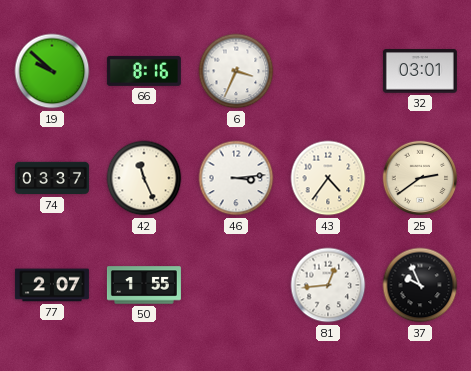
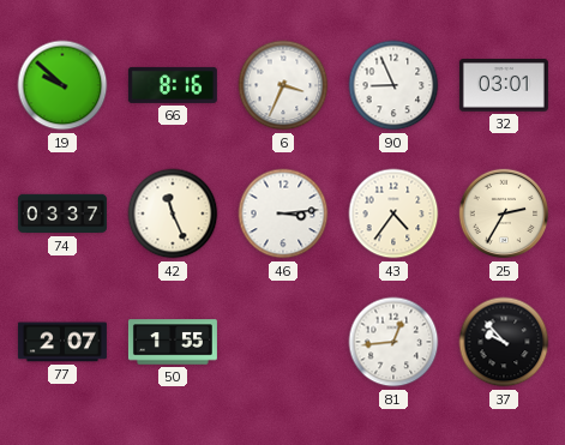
90: none -> 8:56 (393, 85)
25: 2:39 -> 2:35 (504, 214)
37: 9:56 -> 9:53 (504, 342)
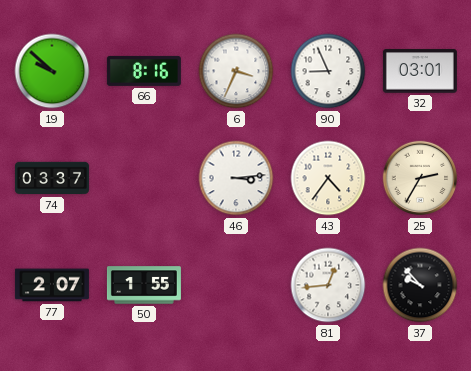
42: 11:26 -> none (173, 214)
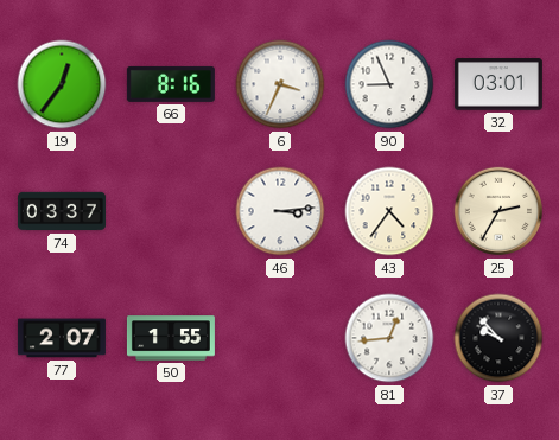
19: 9:52 -> 12:36 (62, 84)
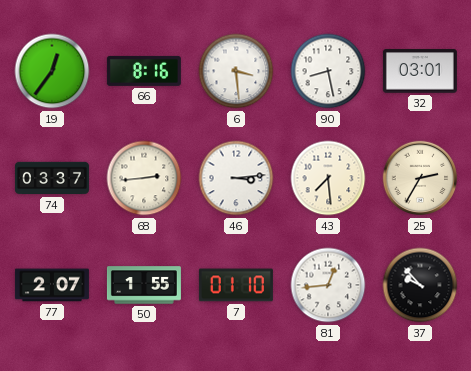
6: 3:34 -> 3:29 (236, 71)
90: 8:56 -> 8:28 (328, 71)
68: none -> 2:44 (144, 178)
43: 4:36 -> 7:29 (328, 178)
7: none -> 01:10 (236, 285)
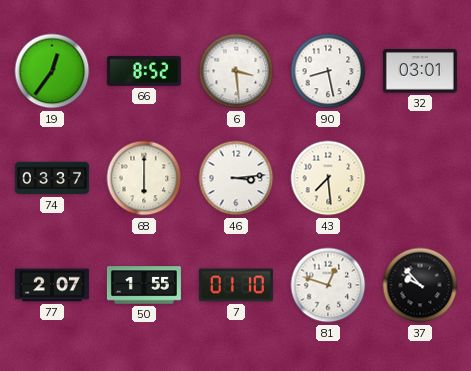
66: 8:16 -> 8:52 (144, 71)
68: 2:44 -> 6:00 (144, 178)
25: 2:35 -> none (420, 178)
81: 12:44 -> 12:48 (328, 285)
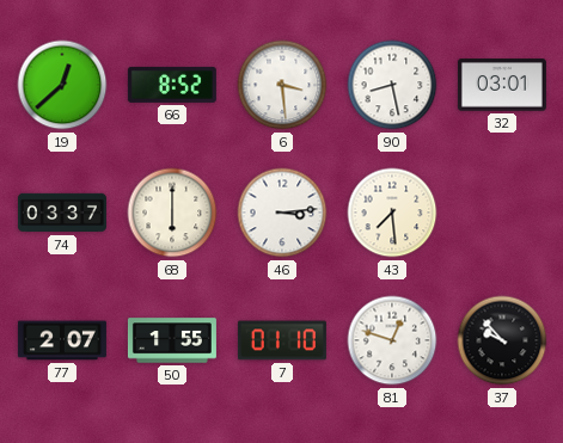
19: 12:36 -> 12:38 (62, 85)
